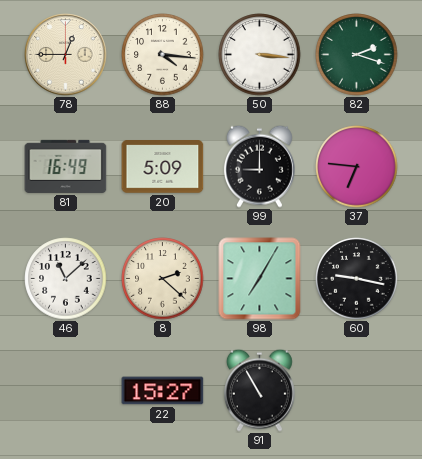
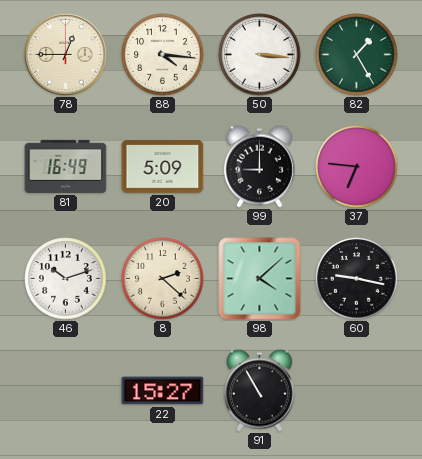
82: 2:18 -> 1:25 (357, 55)
46: 11:08 -> 10:12 (66, 279)
98: 7:05 -> 4:08 (260, 279)
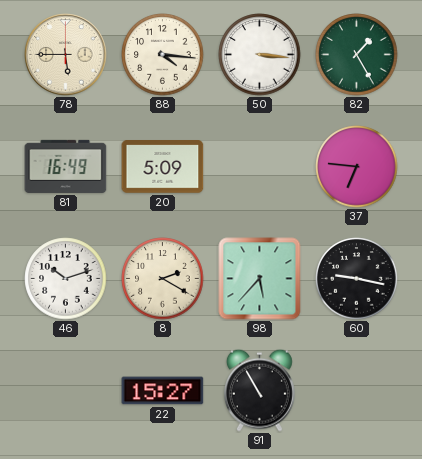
78: 12:45 -> 5:45 (66, 55)
99: 9:00 -> none (259, 166)
8: 2:22 -> 2:20 (163, 279)
98: 4:08 -> 5:37 (260, 279)
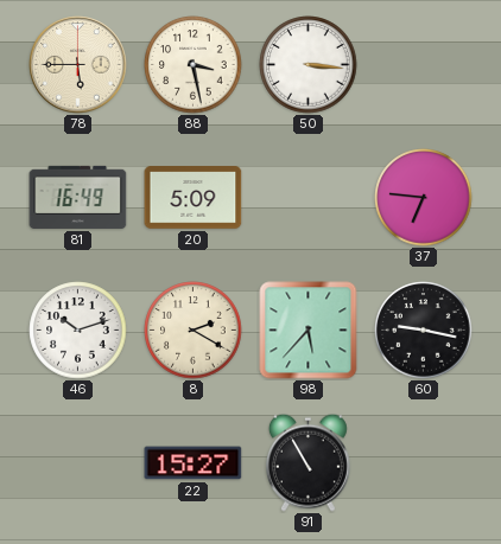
88: 4:16 -> 3:28 (194, 65)
82: 1:25 -> none (357, 55)
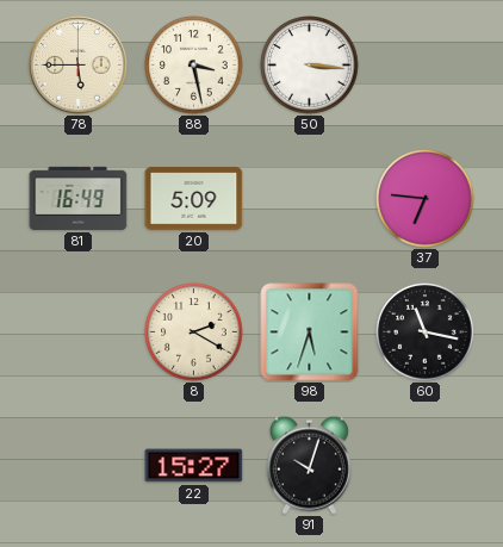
46: 10:12 -> none (78, 331)
98: 5:37 -> 5:33 (310, 332)
60: 9:17 -> 11:17 (426, 332)
91: 10:55 -> 10:03 (309, 465)
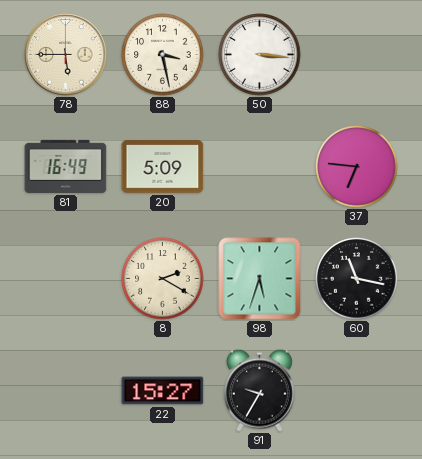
91: 10:03 -> 9:35 (259, 390)
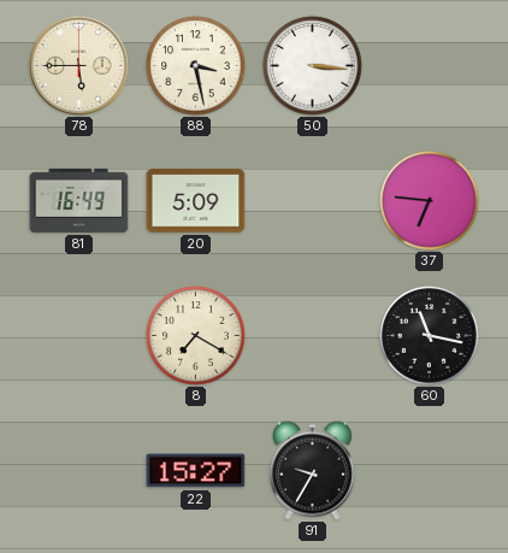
8: 2:20 -> 7:20 (196, 336)
98: 5:33 -> none (260, 279)
